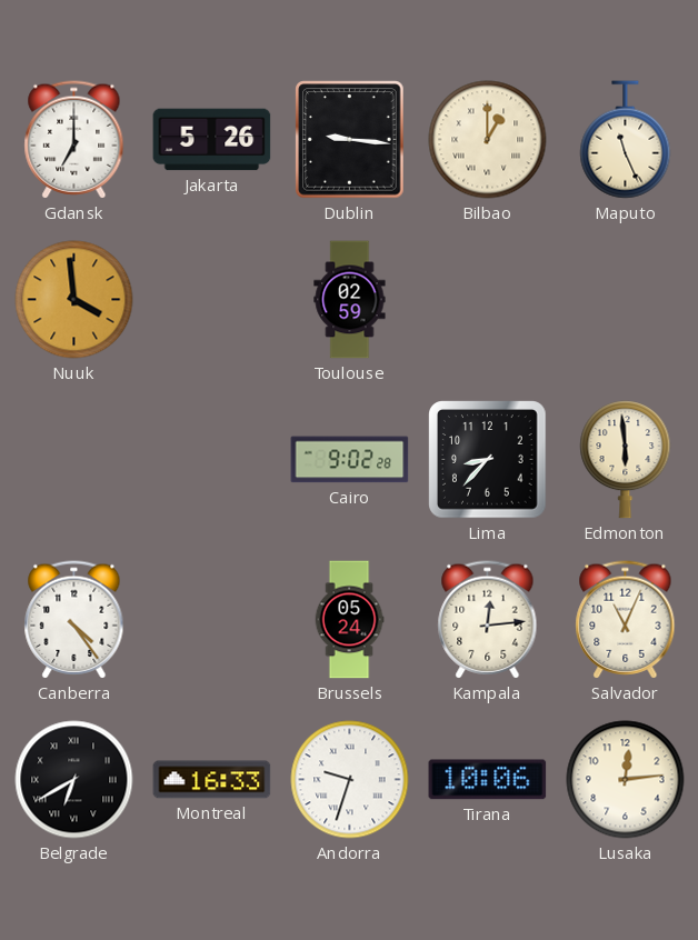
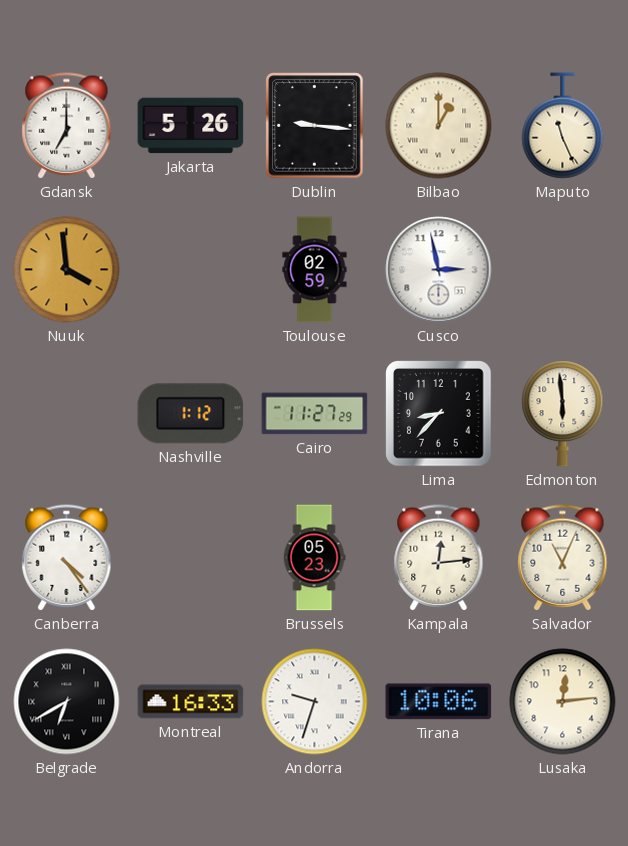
Cusco: none -> 2:58 (439, 270)
Nashville: none -> 1:12 (191, 414)
Cairo: 9:02 -> 11:27 (315, 414)
Brussels: 05:24 -> 05:23 (314, 558)
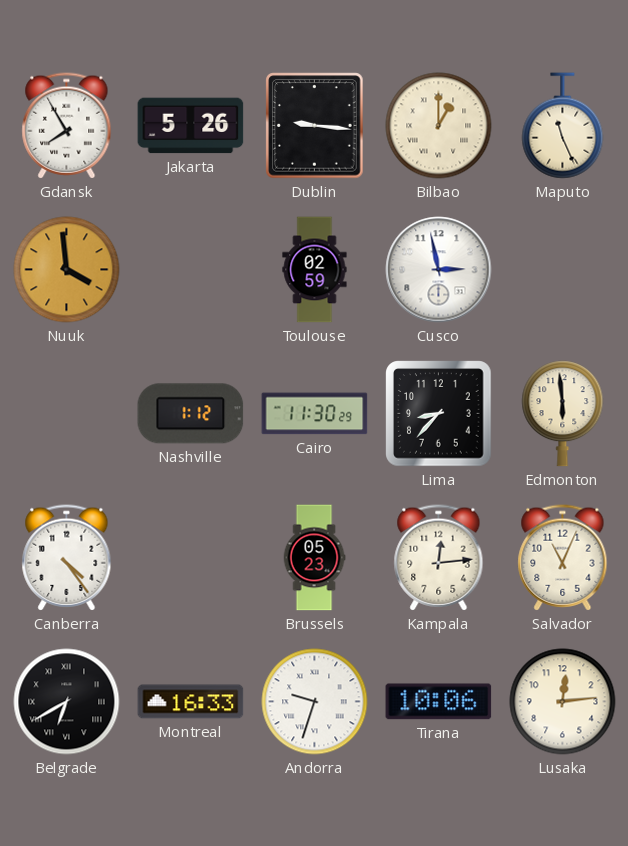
Gdansk: 7:00 -> 7:55 (67, 126)
Cairo: 11:27 -> 11:30 (315, 414)
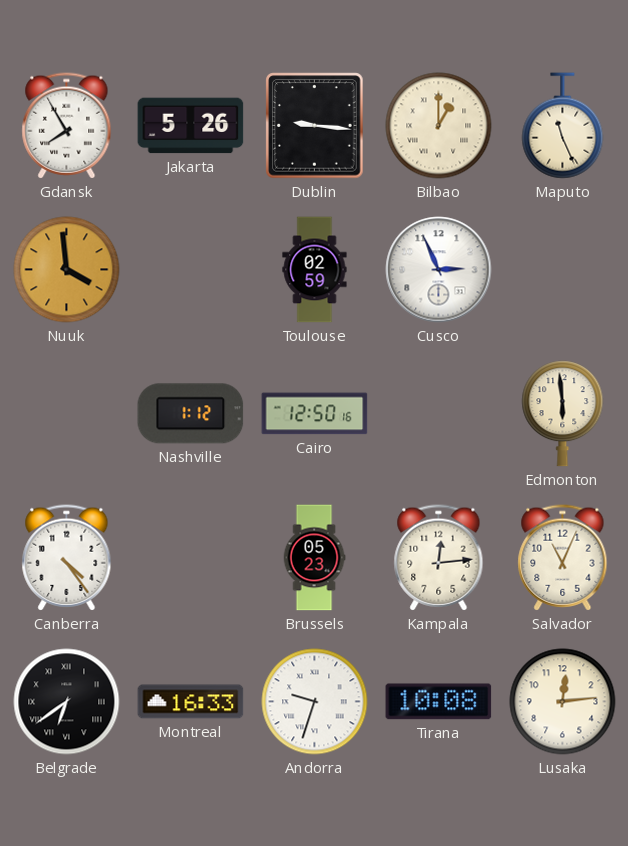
Cusco: 2:58 -> 2:56 (439, 270)
Cairo: 11:30 -> 12:50 (315, 414)
Lima: 8:37 -> none (439, 414)
Belgrade: 6:40 -> 6:39 (67, 702)
Tirana: 10:06 -> 10:08 (439, 702)
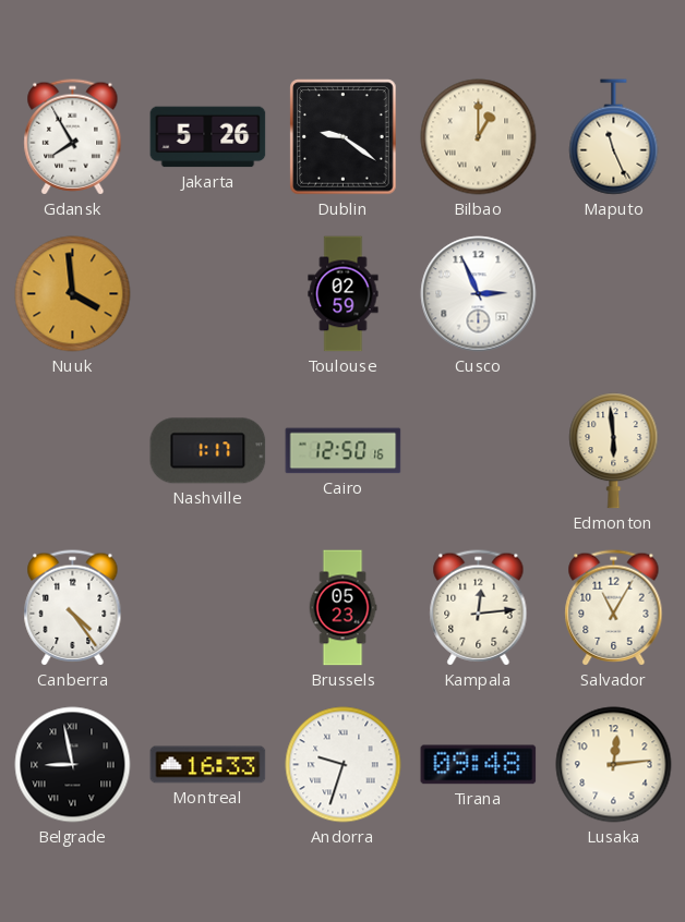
Dublin: 9:16 -> 9:21 (344, 137)
Nashville: 1:12 -> 1:17 (208, 451)
Salvador: 11:04 -> 11:05 (614, 608)
Belgrade: 6:39 -> 8:58 (73, 765)
Tirana: 10:08 -> 09:48 (479, 765)
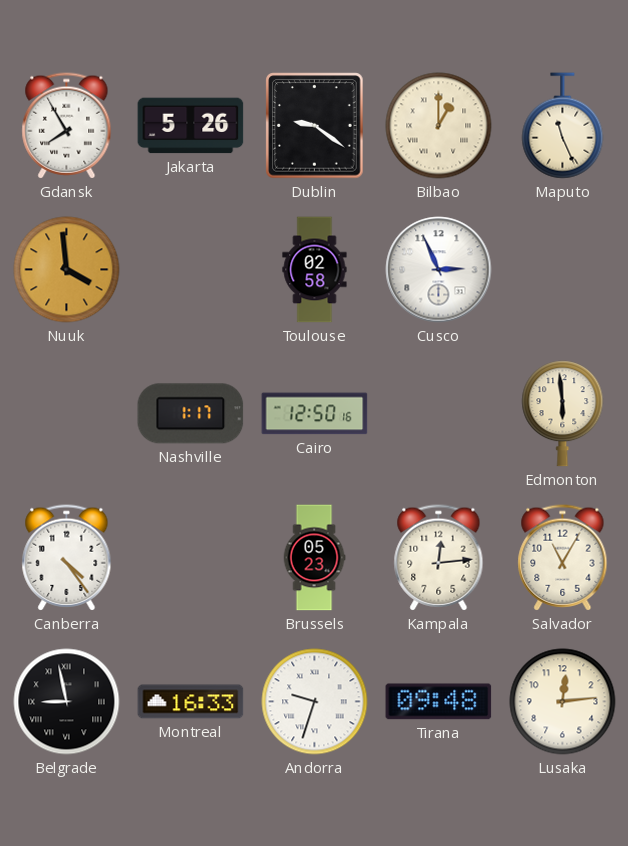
Toulouse: 02:59 -> 02:58 (315, 270)
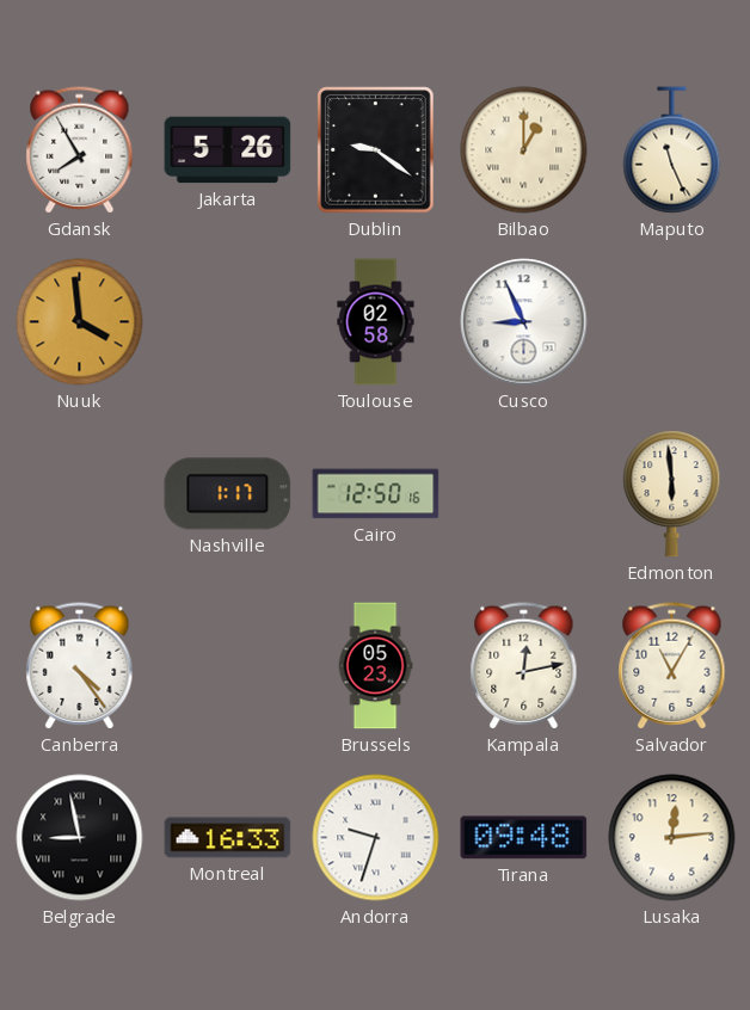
Cusco: 2:56 -> 8:56 (524, 322)
Kampala: 12:14 -> 12:13 (524, 666)
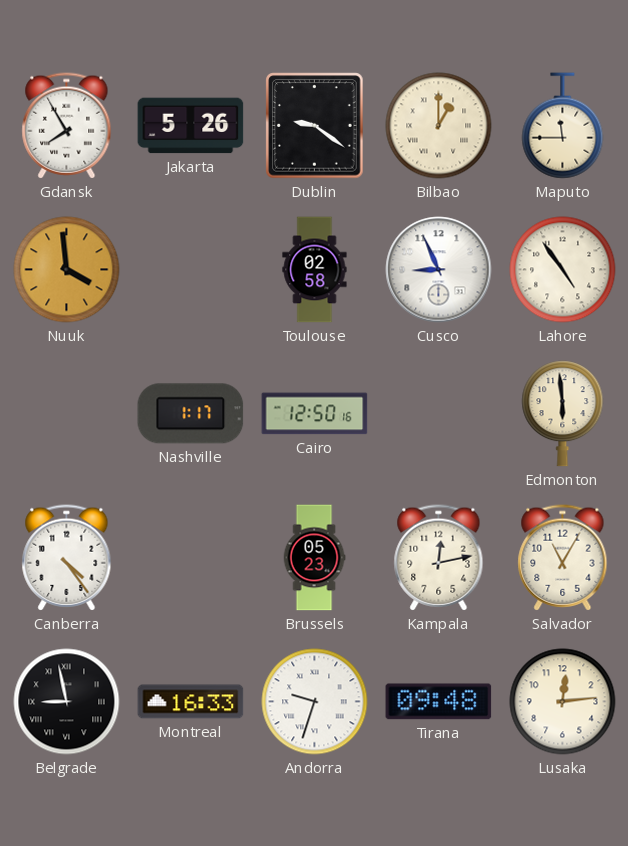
Maputo: 11:26 -> 11:45 (563, 126)
Lahore: none -> 4:54 (563, 270)
